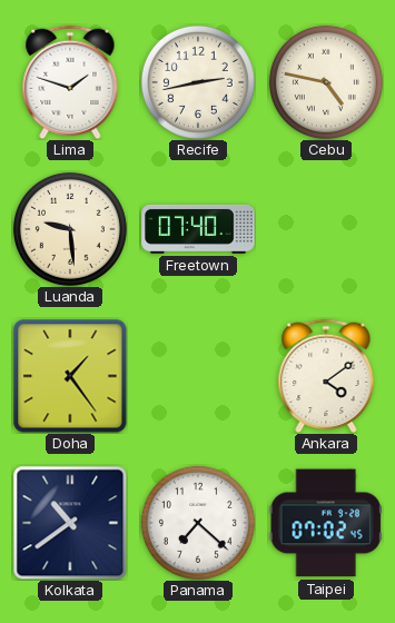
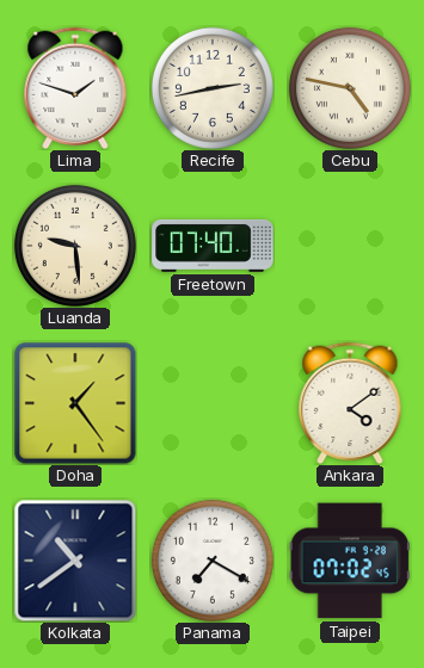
Panama: 7:22 -> 7:20 (213, 561)
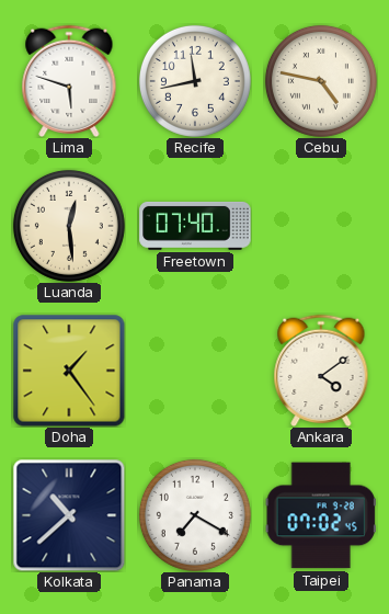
Lima: 1:48 -> 5:48 (69, 81)
Recife: 2:43 -> 11:43 (195, 81)
Luanda: 9:29 -> 12:29 (69, 226)
Kolkata: 10:39 -> 10:38 (69, 515)
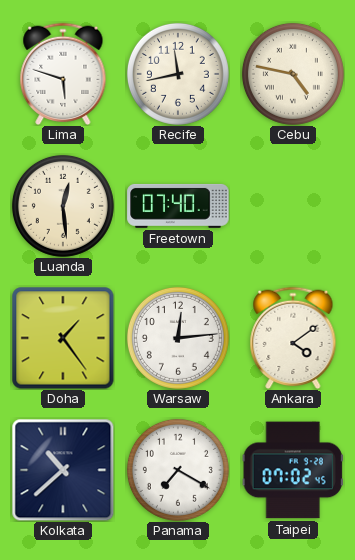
Warsaw: none -> 12:14 (178, 338)
